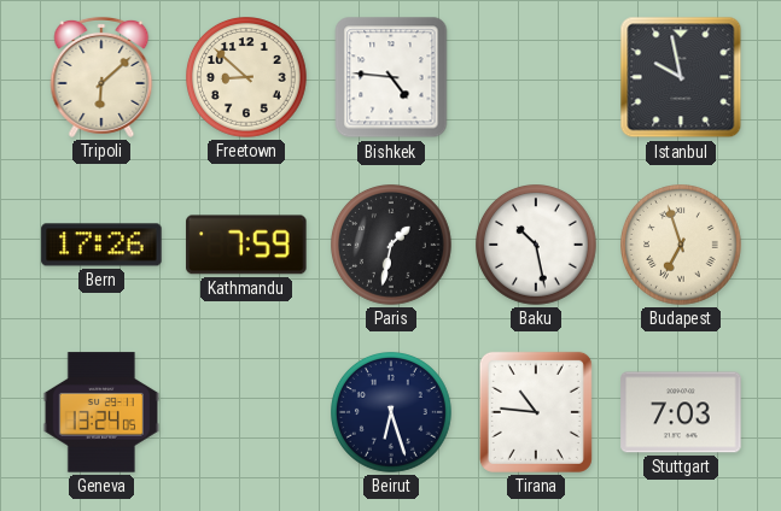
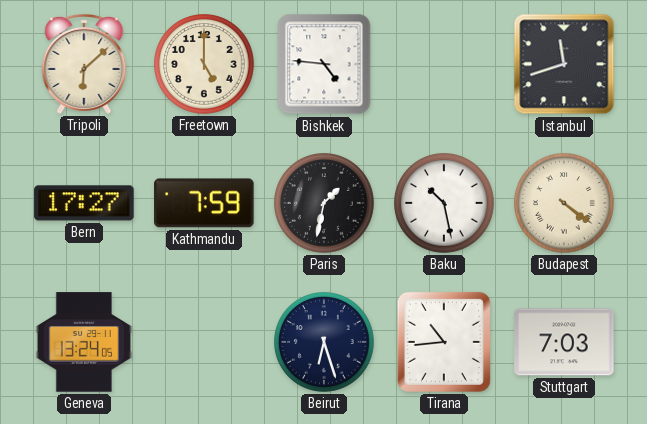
Freetown: 8:52 -> 5:00 (205, 65)
Istanbul: 9:58 -> 11:42 (564, 64)
Bern: 17:26 -> 17:27 (84, 203)
Budapest: 6:57 -> 4:21 (565, 204)
Tirana: 10:46 -> 10:44 (444, 342)
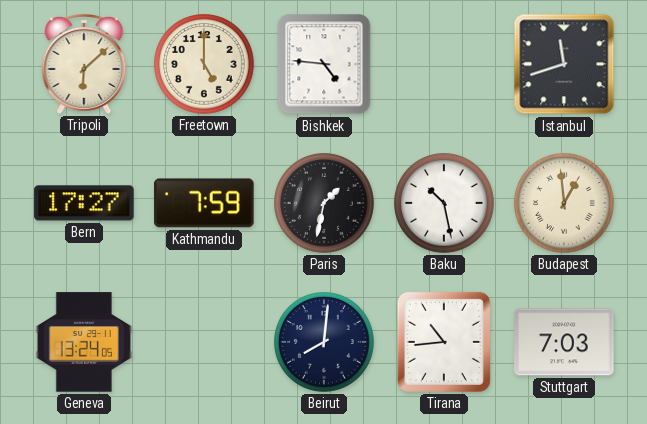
Budapest: 4:21 -> 12:59 (565, 204)
Beirut: 6:27 -> 8:01 (325, 343)
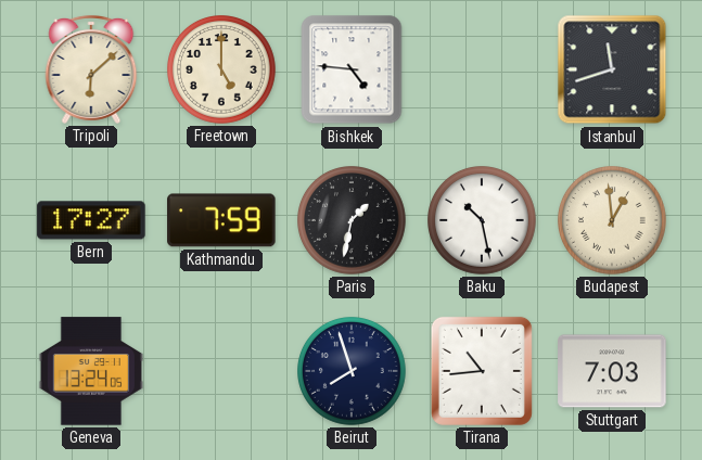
Beirut: 8:01 -> 7:57 (353, 372)
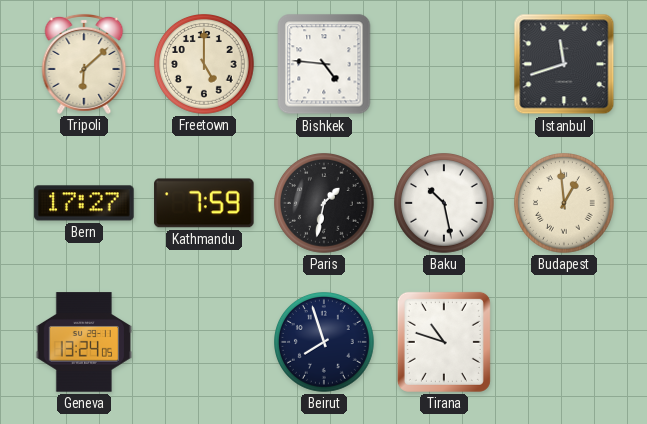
Tirana: 10:44 -> 10:48 (444, 342)
Stuttgart: 7:03 -> none (612, 371)
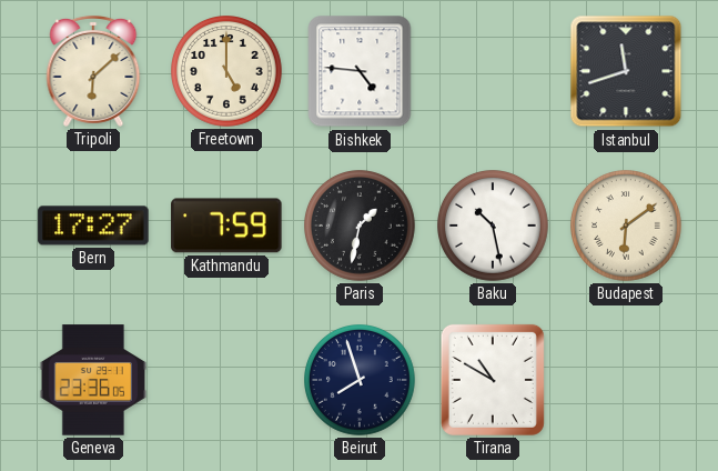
Budapest: 12:59 -> 6:09 (627, 227)
Geneva: 13:24 -> 23:36 (92, 380)
Tirana: 10:48 -> 10:50 (493, 380)
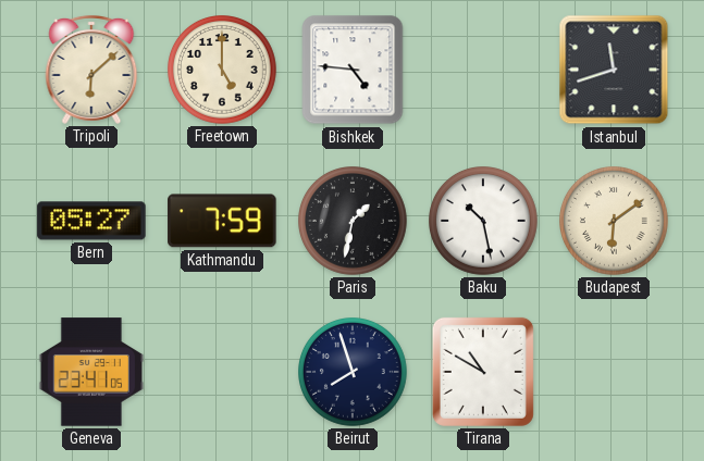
Bern: 17:27 -> 05:27 (91, 221)
Geneva: 23:36 -> 23:41 (90, 372)
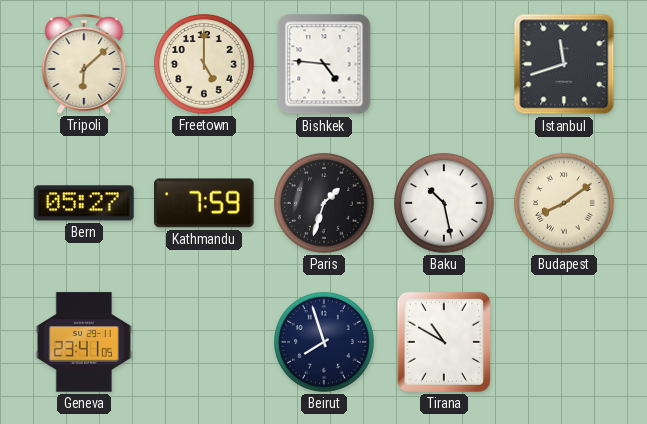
Paris: 1:32 -> 1:33 (325, 204)
Budapest: 6:09 -> 8:09 (565, 204)
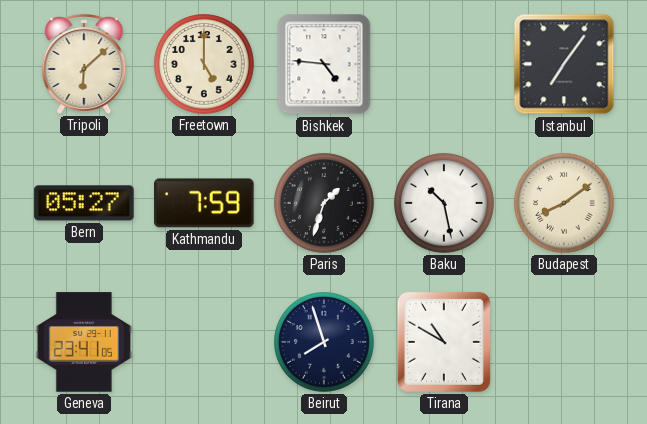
Istanbul: 11:42 -> 7:06 (564, 64)
